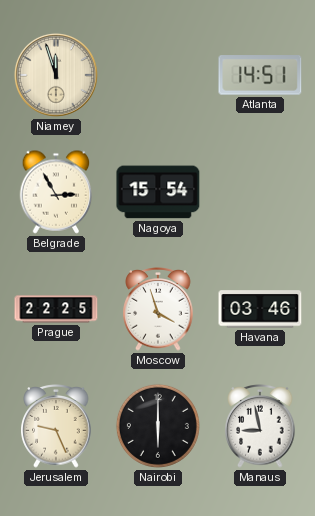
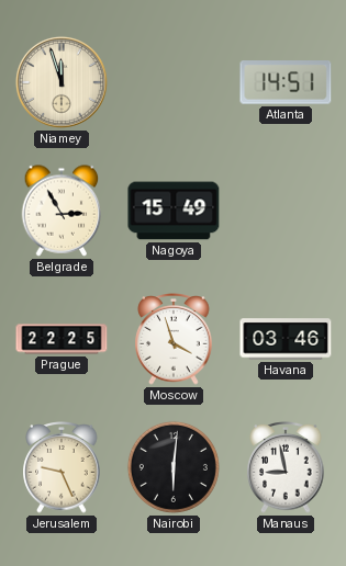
Nagoya: 15:54 -> 15:49 (174, 211)
Nairobi: 6:00 -> 6:01 (174, 467)
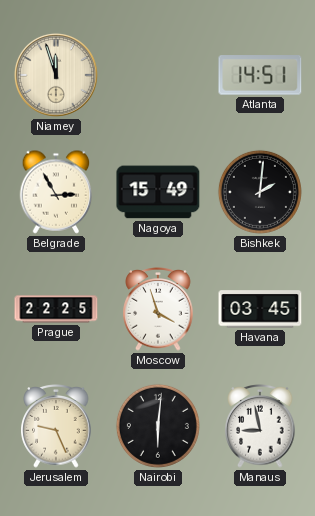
Bishkek: none -> 2:01 (260, 192)
Havana: 03:46 -> 03:45 (260, 309)
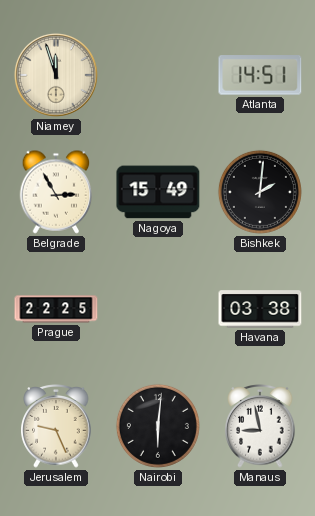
Moscow: 3:57 -> none (158, 310)
Havana: 03:45 -> 03:38 (260, 309)
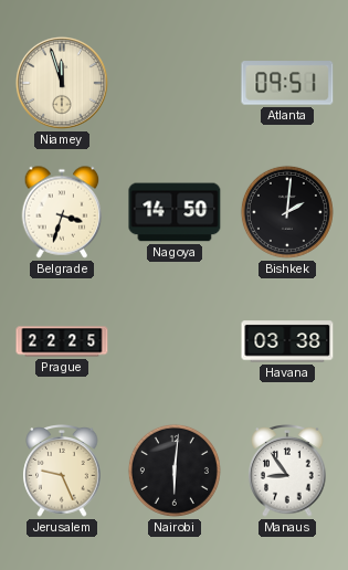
Atlanta: 14:51 -> 09:51 (287, 83)
Belgrade: 2:55 -> 3:33 (62, 212)
Nagoya: 15:49 -> 14:50 (175, 212)
Manaus: 8:58 -> 8:54 (287, 472)
